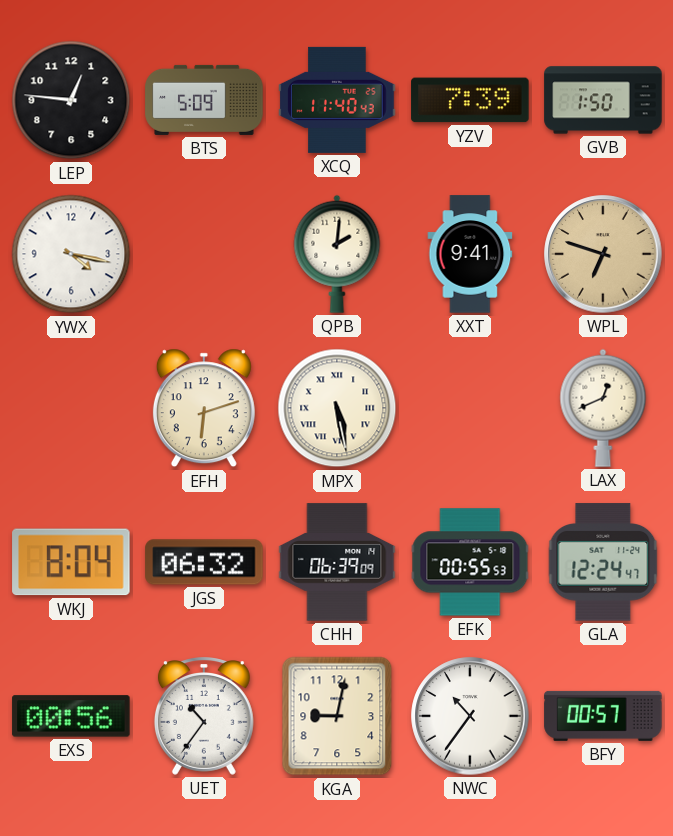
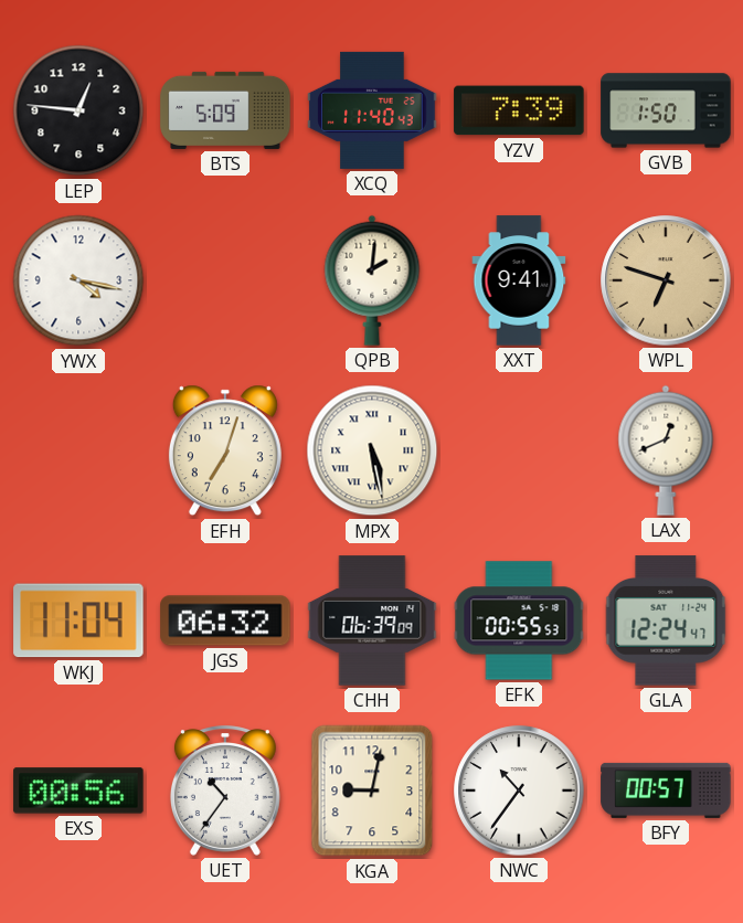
EFH: 6:12 -> 7:03 (225, 450)
WKJ: 8:04 -> 11:04 (78, 620)
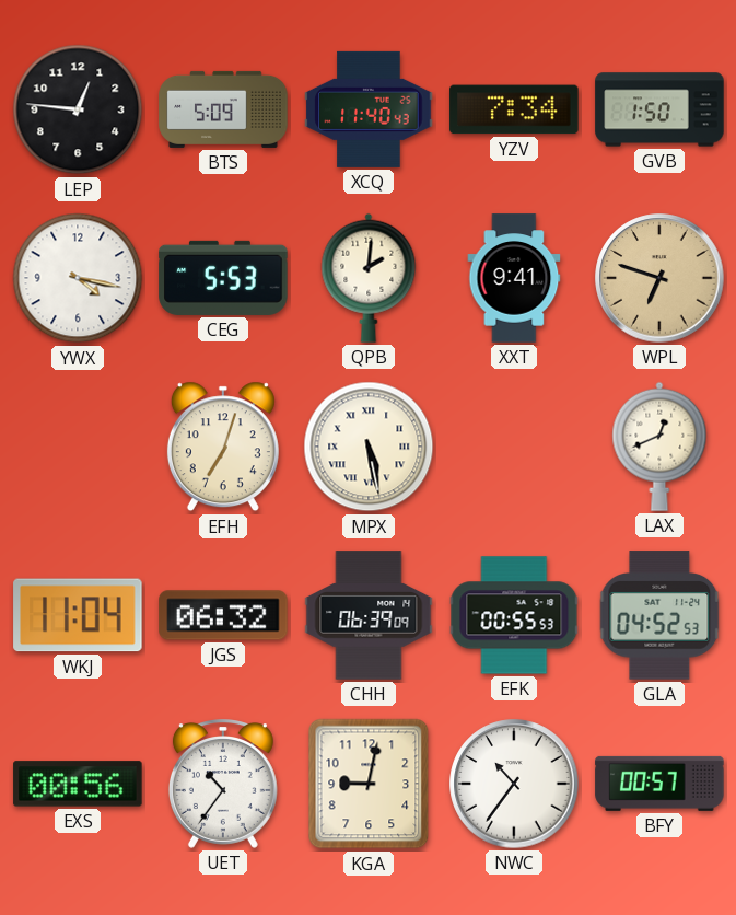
YZV: 7:39 -> 7:34 (514, 109)
CEG: none -> 5:53 (223, 278)
GLA: 12:24 -> 04:52 (659, 615)
